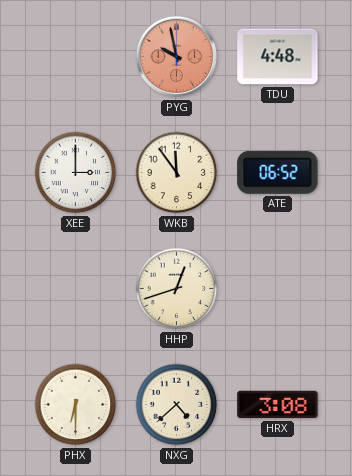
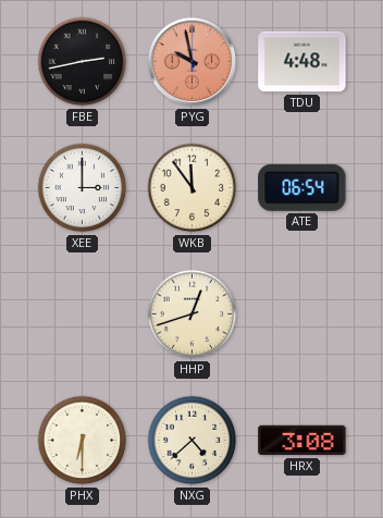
FBE: none -> 2:43 (83, 62)
ATE: 06:52 -> 06:54 (302, 187)
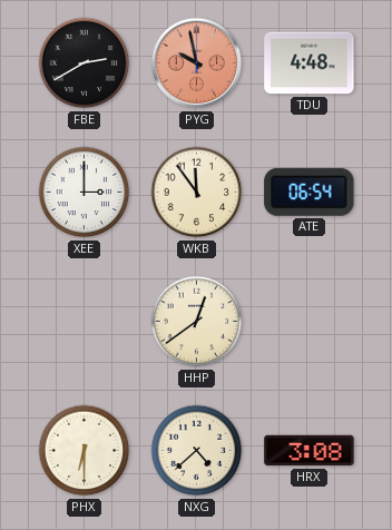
FBE: 2:43 -> 2:40 (85, 63)
HHP: 12:42 -> 12:39 (197, 322)
